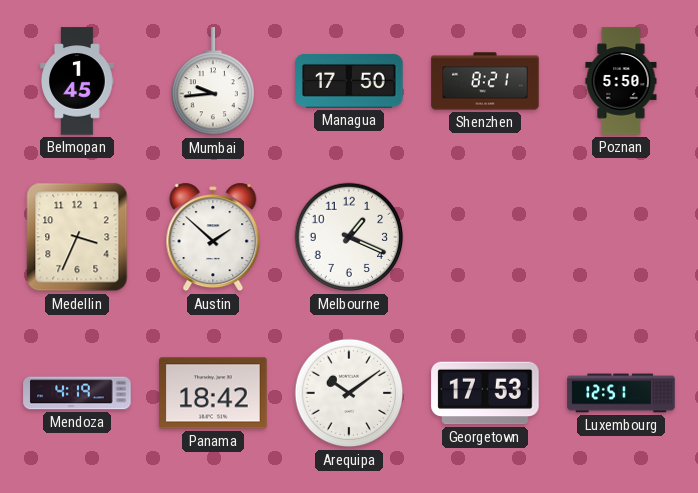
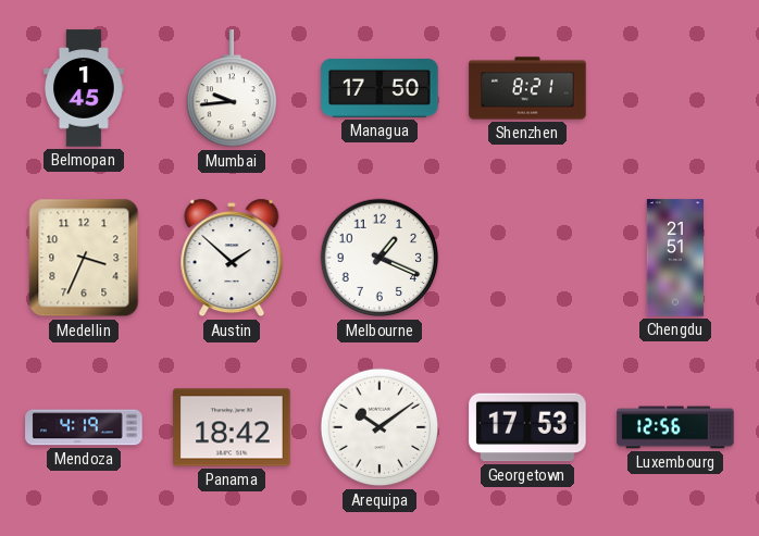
Poznan: 5:50 -> none (621, 81)
Chengdu: none -> 21:51 (674, 258)
Luxembourg: 12:51 -> 12:56 (675, 427)
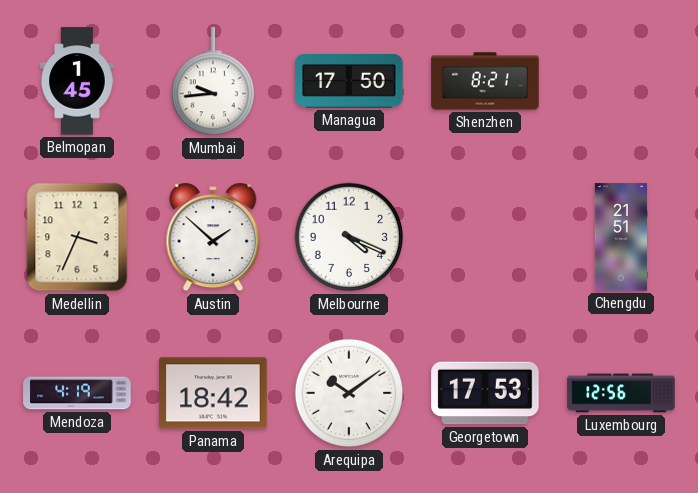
Melbourne: 1:19 -> 4:19 (349, 237)
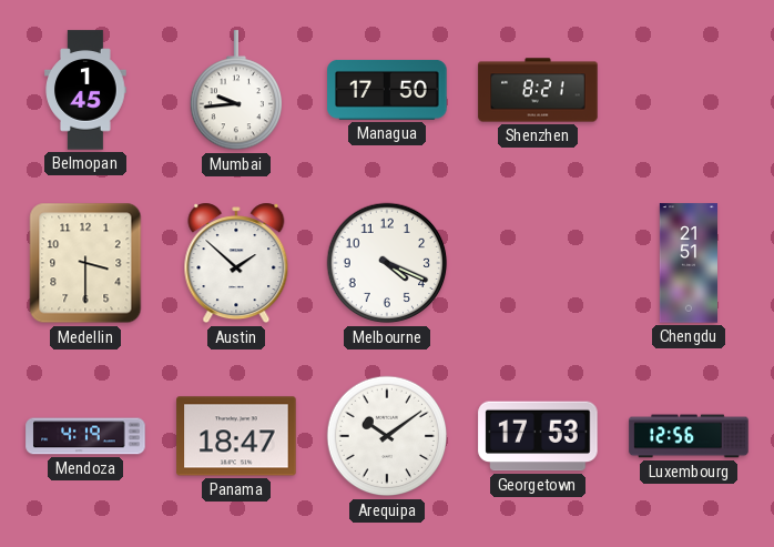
Medellin: 3:34 -> 3:30 (85, 263)
Panama: 18:42 -> 18:47 (236, 436)
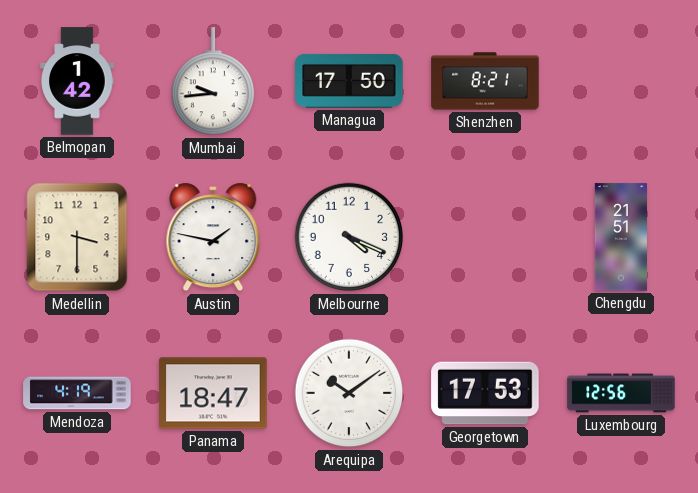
Belmopan: 1:45 -> 1:42 (77, 81)
Austin: 1:52 -> 1:47 (213, 237)
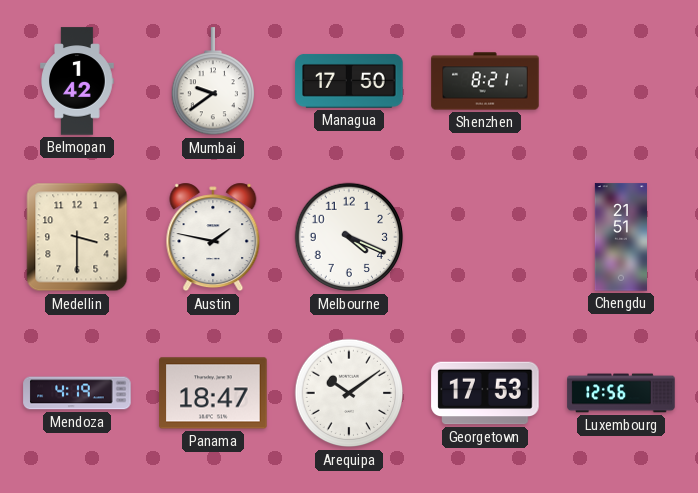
Mumbai: 9:44 -> 9:39 (212, 82)
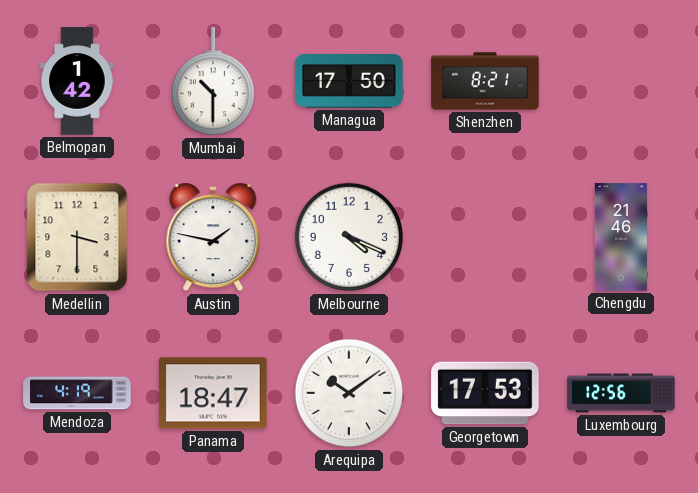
Mumbai: 9:39 -> 10:30 (212, 82)
Chengdu: 21:51 -> 21:46 (620, 237)
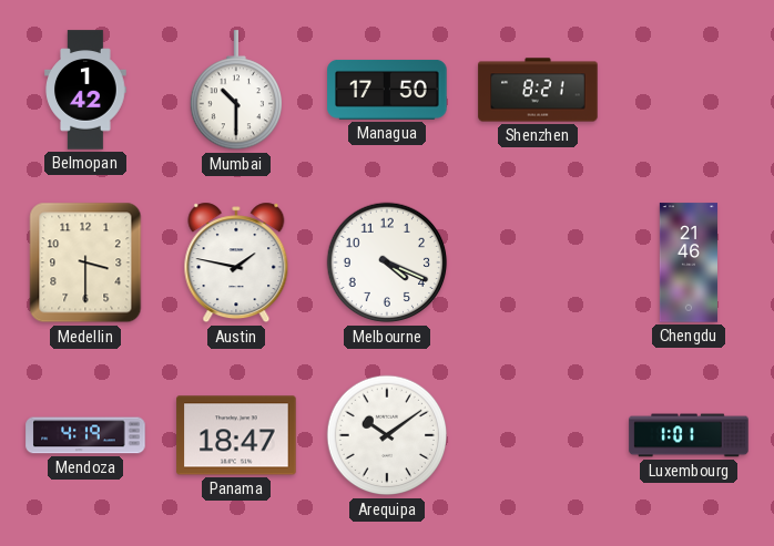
Georgetown: 17:53 -> none (485, 393)
Luxembourg: 12:56 -> 1:01 (689, 435)
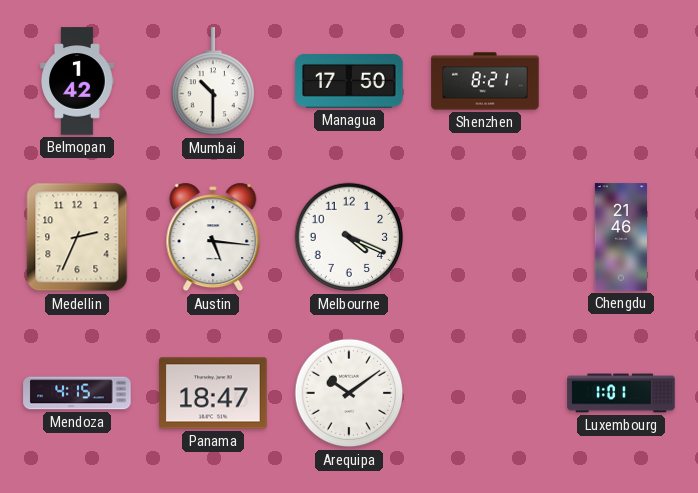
Medellin: 3:30 -> 2:34 (77, 237)
Austin: 1:47 -> 5:16 (213, 237)
Mendoza: 4:19 -> 4:15 (77, 393)
